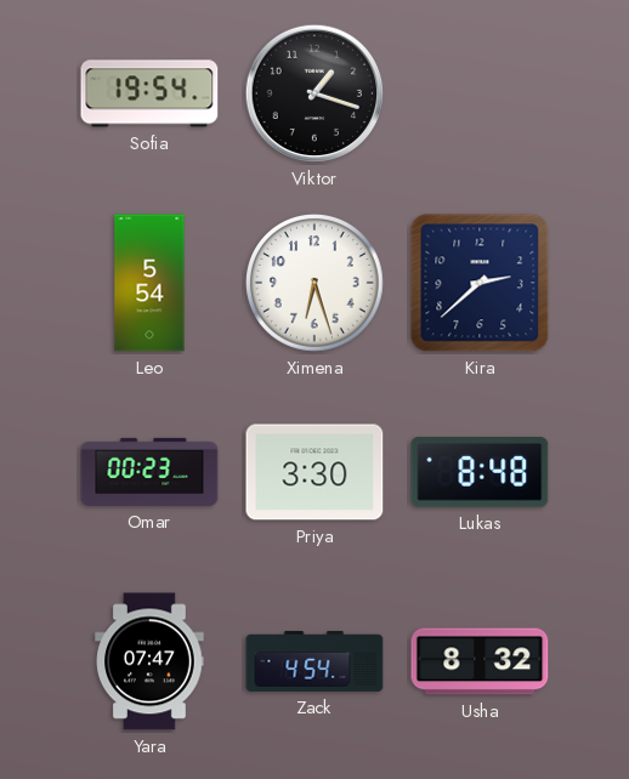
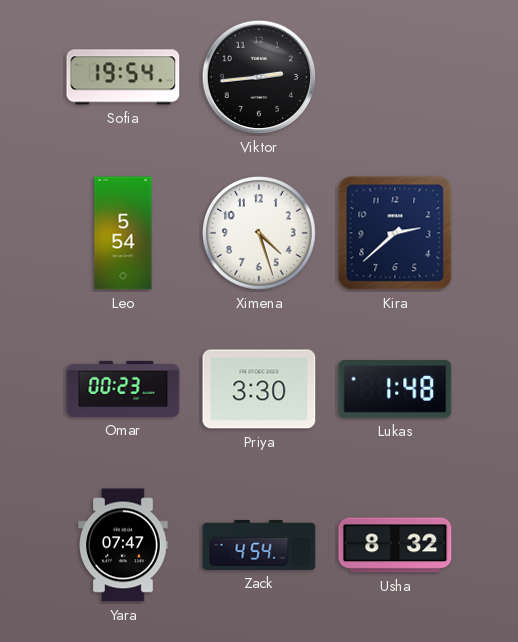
Viktor: 1:18 -> 2:44 (259, 77)
Ximena: 6:27 -> 4:27 (260, 234)
Lukas: 8:48 -> 1:48 (395, 390)
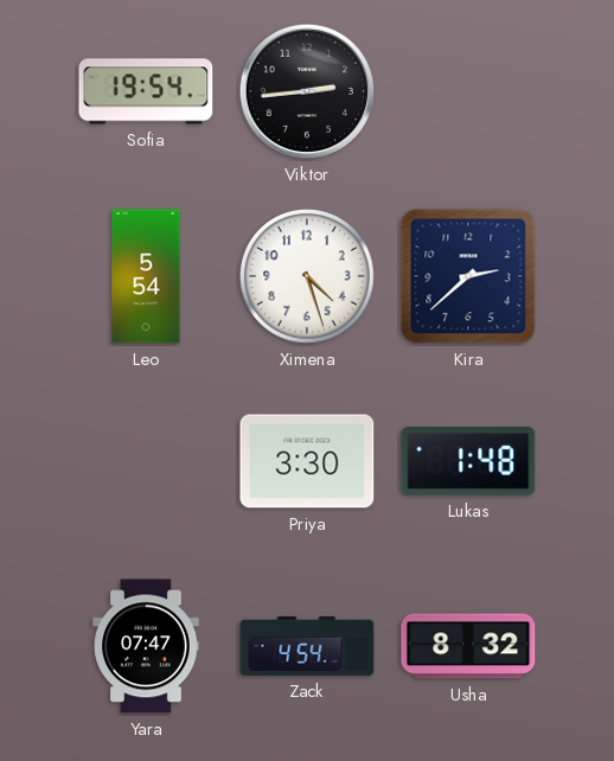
Omar: 00:23 -> none (123, 389)
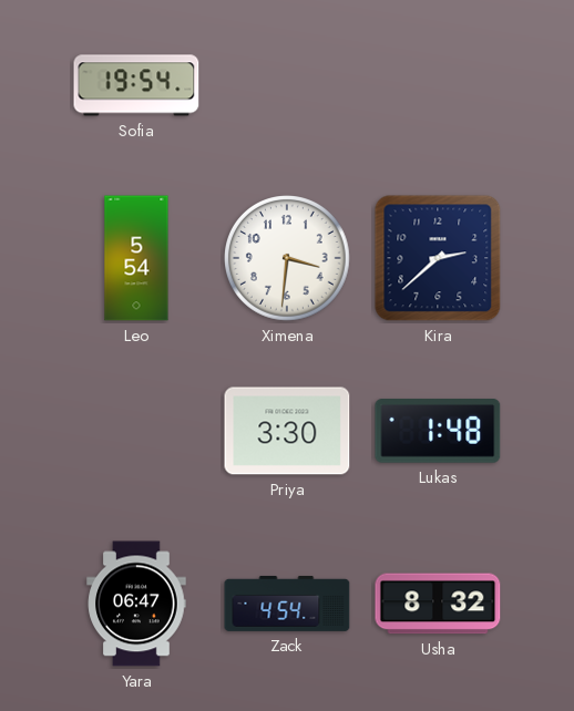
Viktor: 2:44 -> none (307, 91)
Ximena: 4:27 -> 3:31 (288, 259)
Yara: 07:47 -> 06:47 (136, 604)
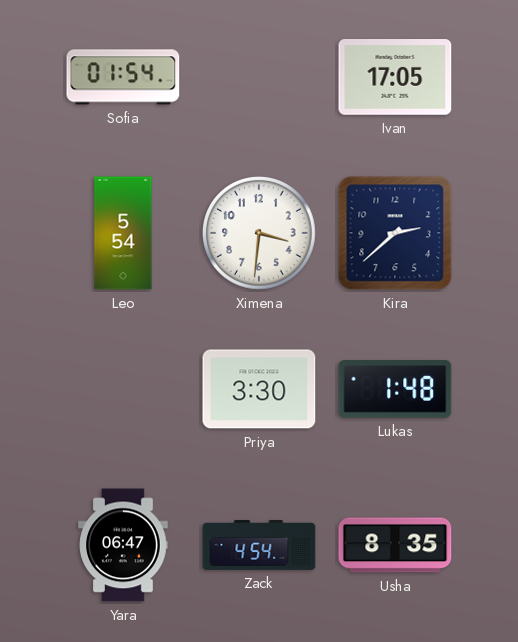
Sofia: 19:54 -> 01:54 (123, 77)
Ivan: none -> 17:05 (395, 78)
Usha: 8:32 -> 8:35 (395, 545)
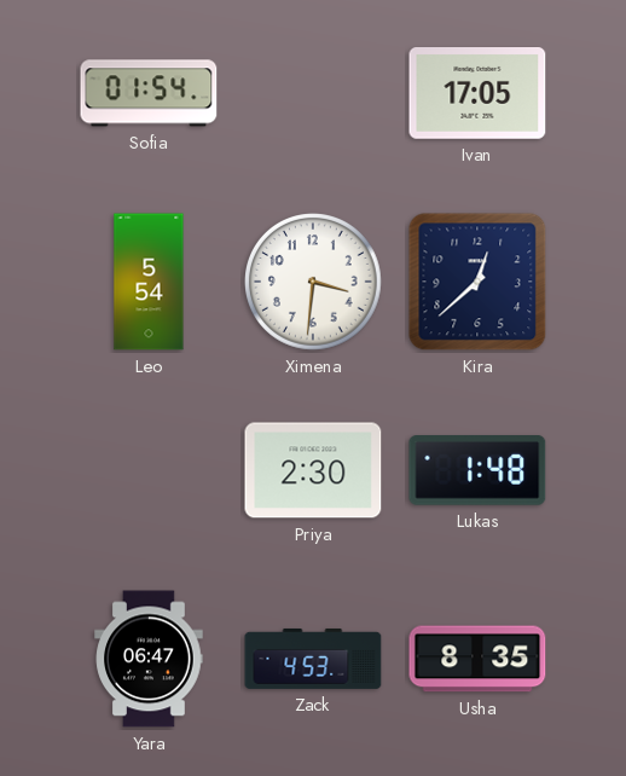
Kira: 2:38 -> 12:38 (477, 282)
Priya: 3:30 -> 2:30 (313, 470)
Zack: 4:54 -> 4:53 (313, 659)
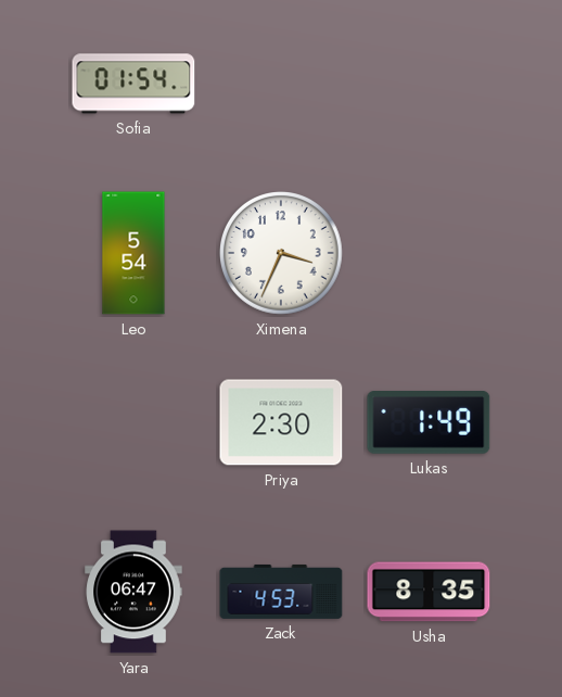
Ivan: 17:05 -> none (477, 94)
Ximena: 3:31 -> 3:34 (282, 254)
Kira: 12:38 -> none (477, 282)
Lukas: 1:48 -> 1:49 (429, 423)
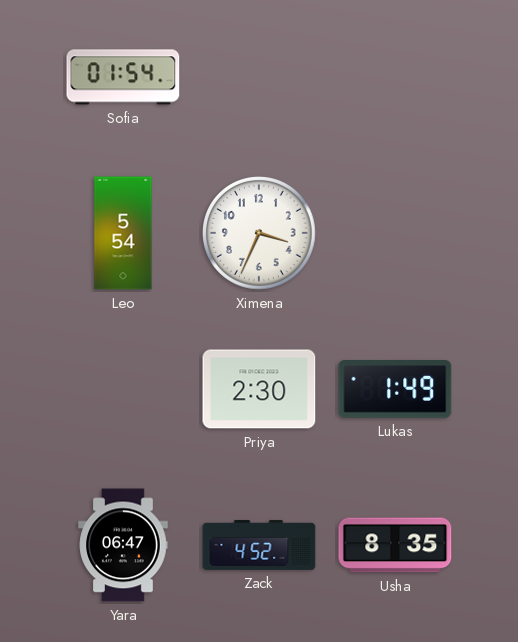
Zack: 4:53 -> 4:52 (259, 545)
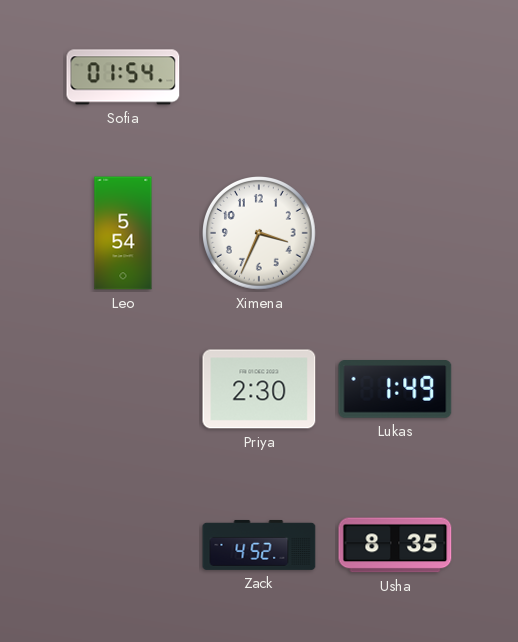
Yara: 06:47 -> none (123, 545)
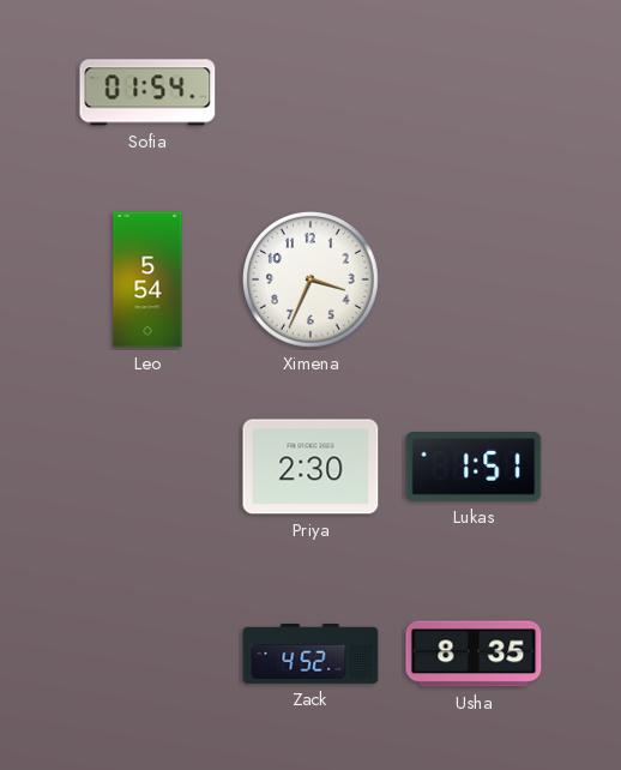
Lukas: 1:49 -> 1:51 (474, 468)
